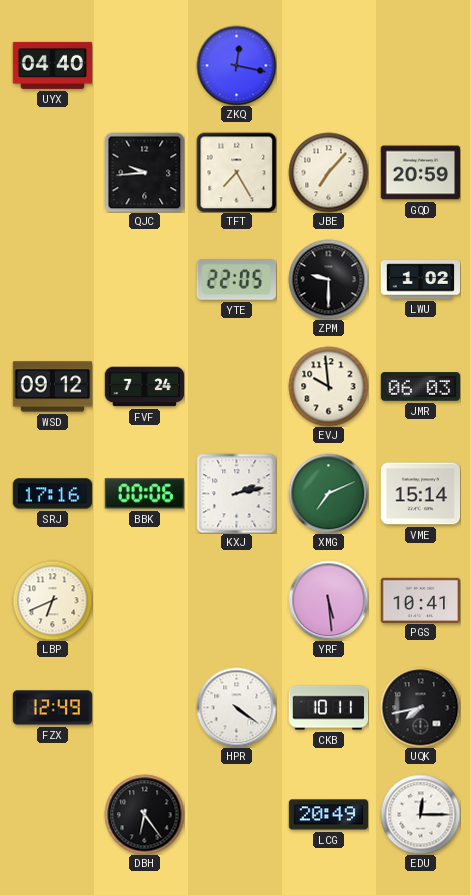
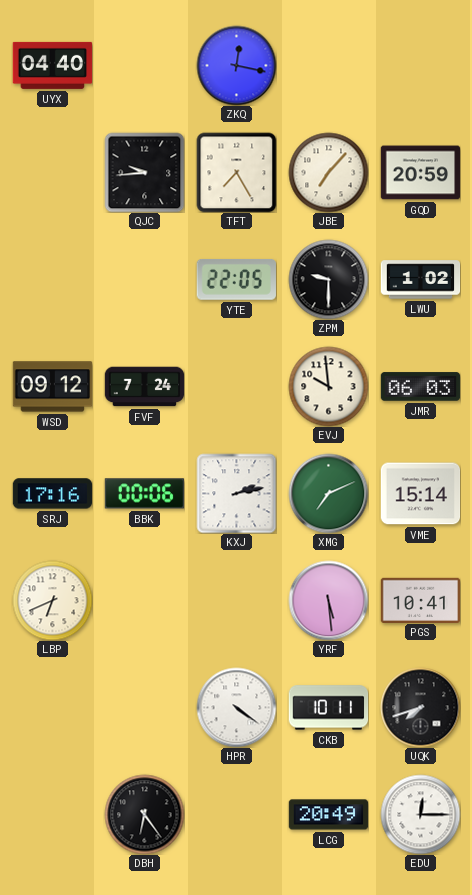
FZX: 12:49 -> none (52, 708)
UQK: 7:43 -> 7:42 (420, 707)
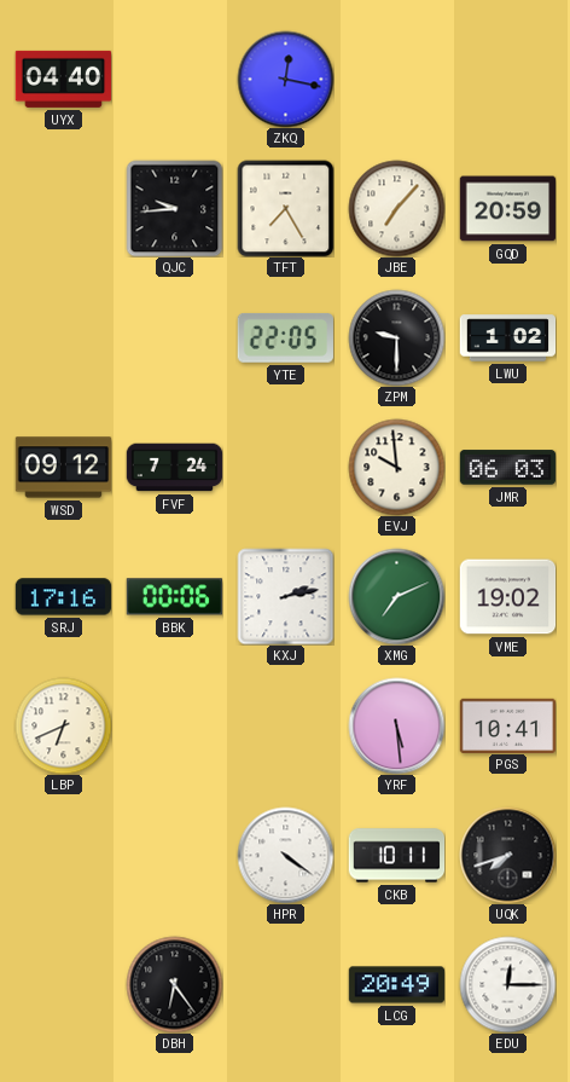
VME: 15:14 -> 19:02 (507, 597)
